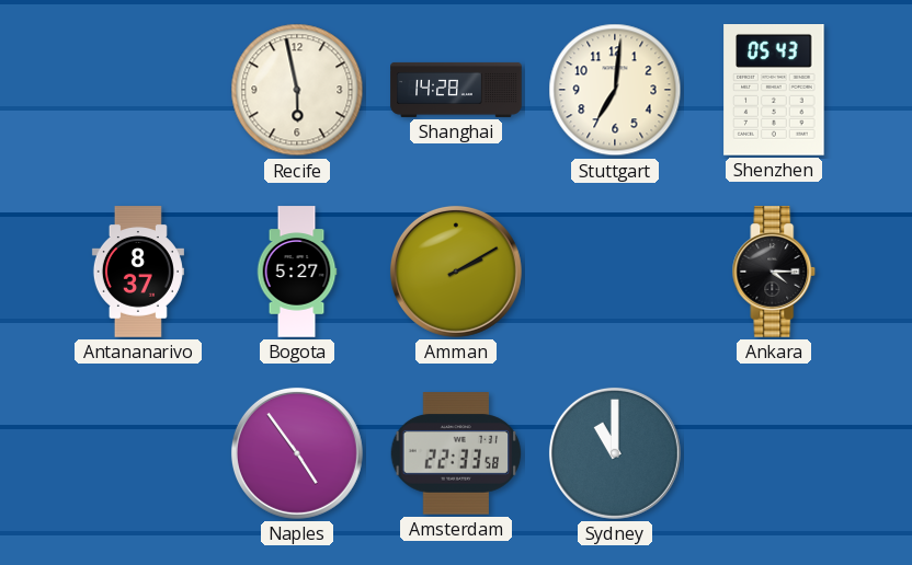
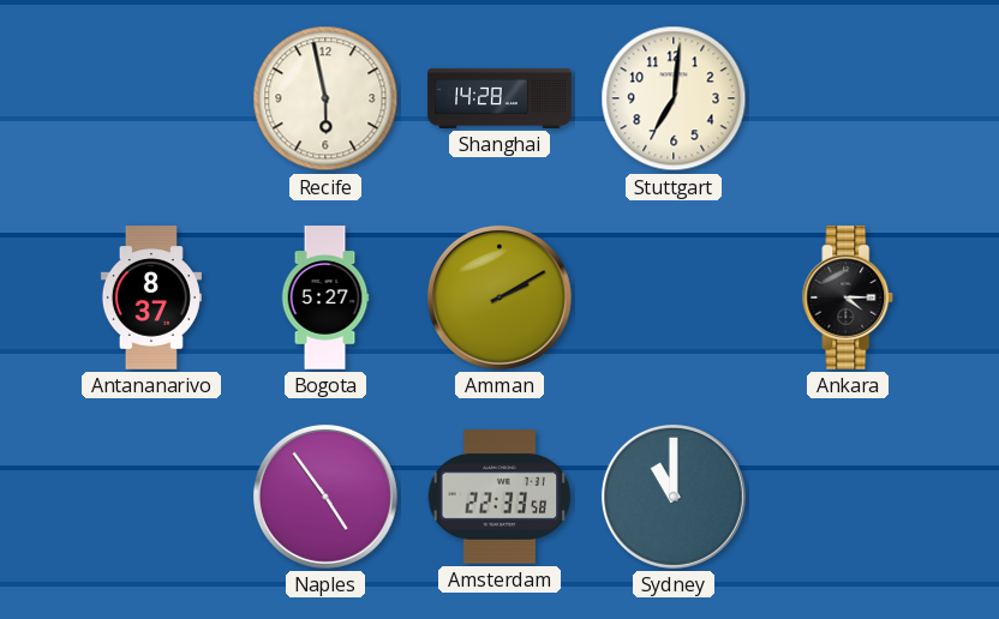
Shenzhen: 05:43 -> none (774, 91)
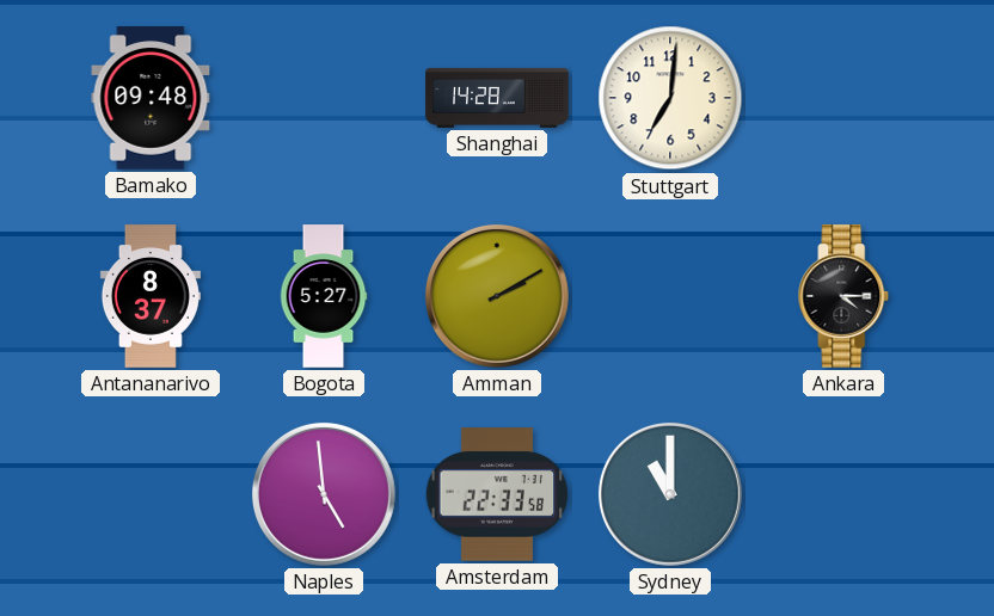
Bamako: none -> 09:48 (151, 98)
Recife: 5:58 -> none (325, 98)
Naples: 4:54 -> 4:59 (324, 494)
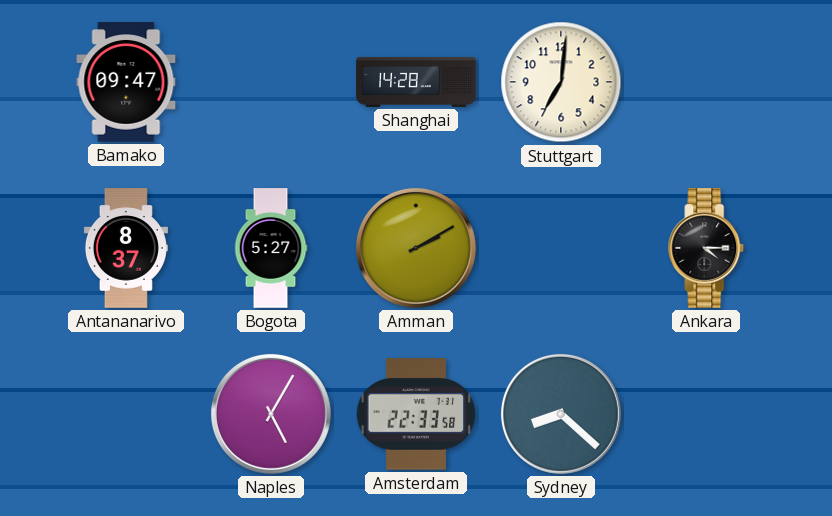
Bamako: 09:48 -> 09:47 (126, 82)
Naples: 4:59 -> 5:05 (271, 414)
Sydney: 11:00 -> 8:22 (561, 414)
